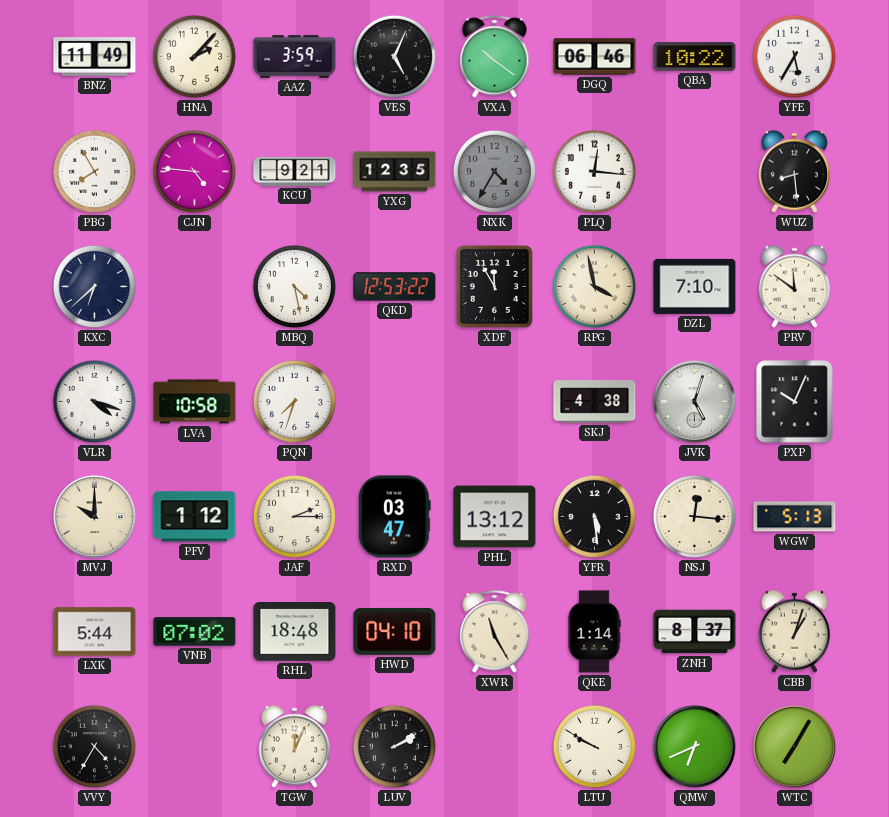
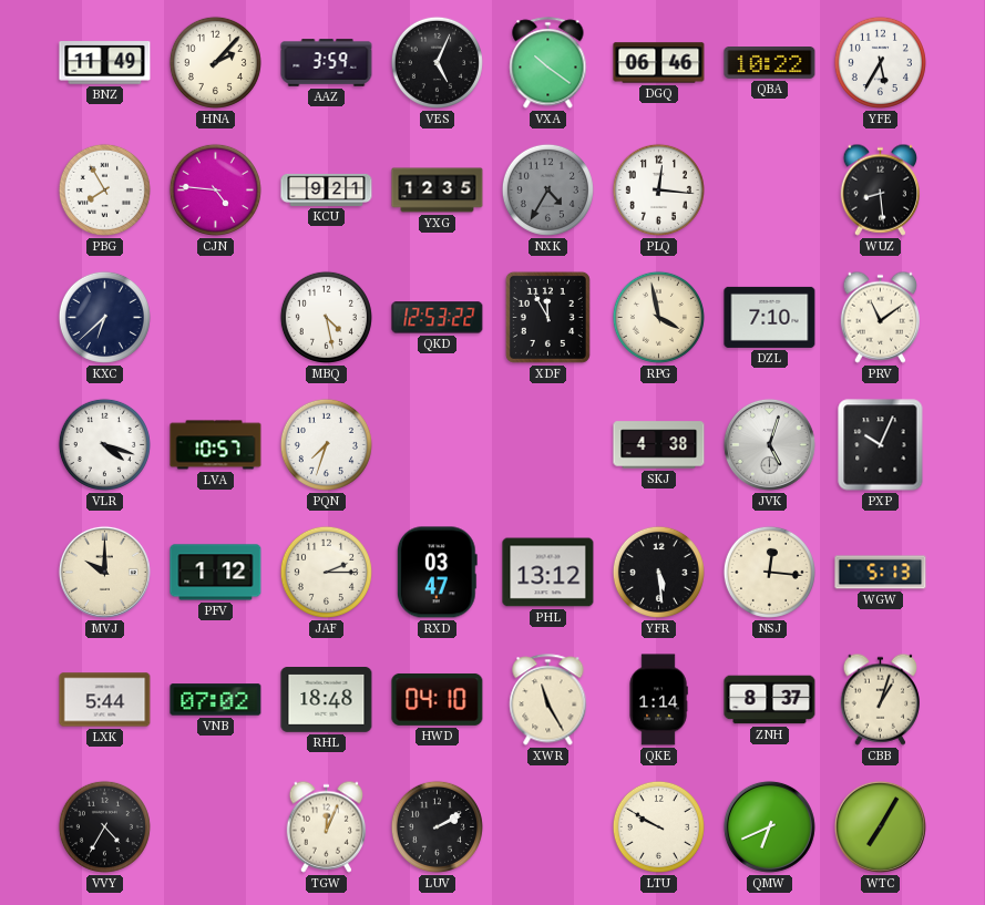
PRV: 11:51 -> 11:09 (880, 317)
LVA: 10:58 -> 10:57 (216, 445)
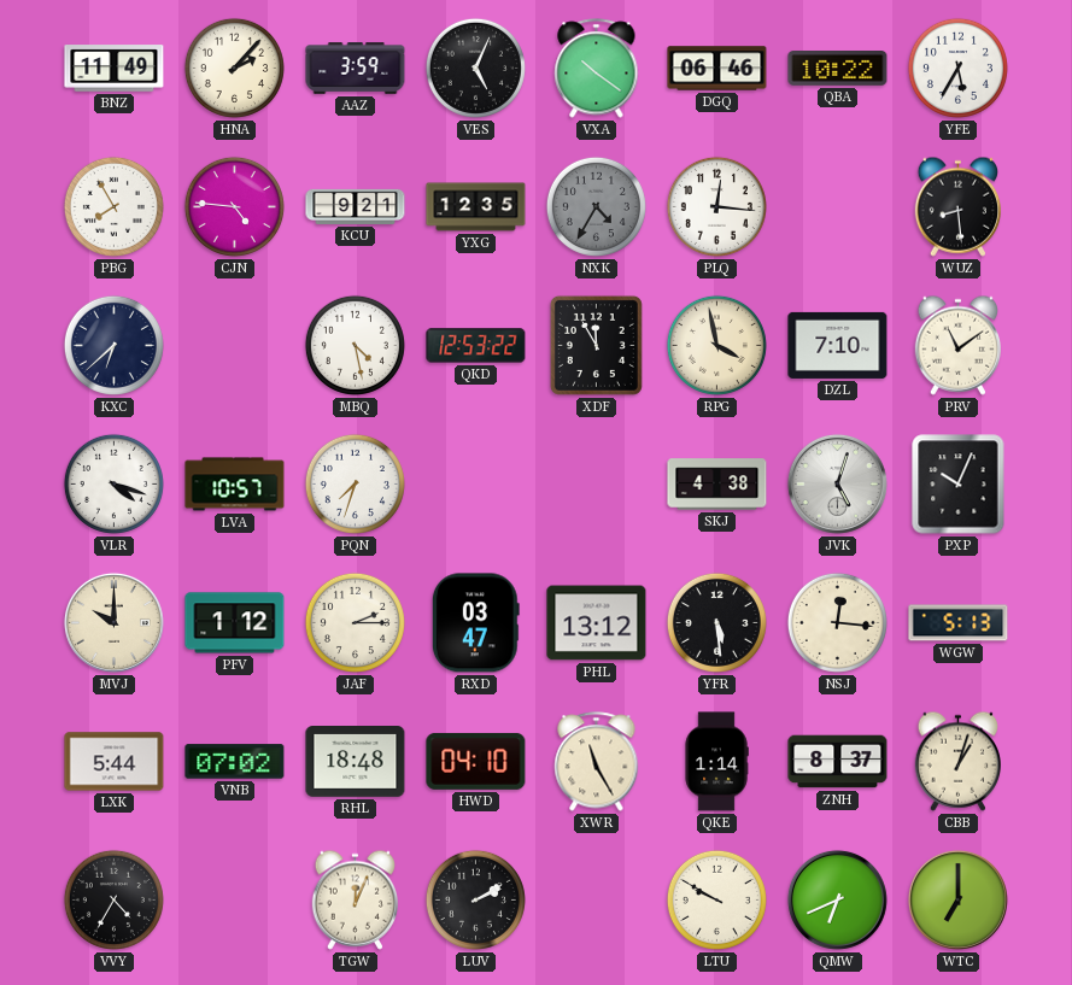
WTC: 7:05 -> 7:00 (957, 899)
